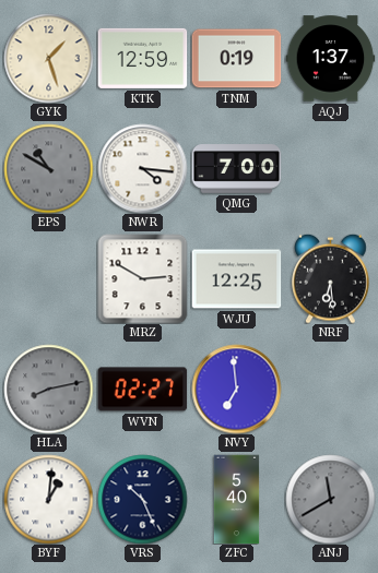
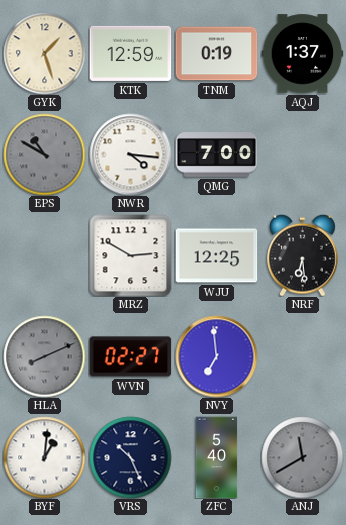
HLA: 8:13 -> 8:11 (44, 356)
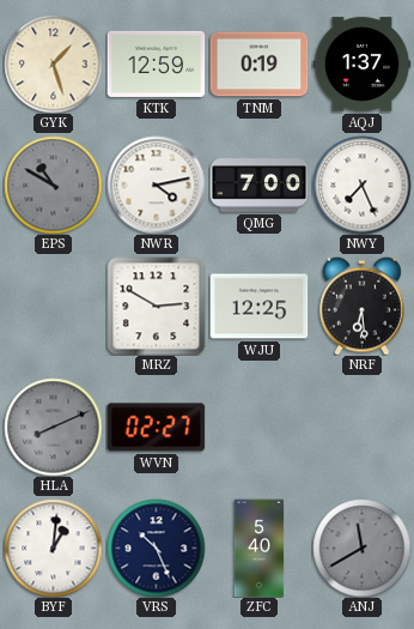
NWR: 4:16 -> 4:13 (156, 185)
NWY: none -> 7:26 (361, 185)
NVY: 6:59 -> none (216, 356)
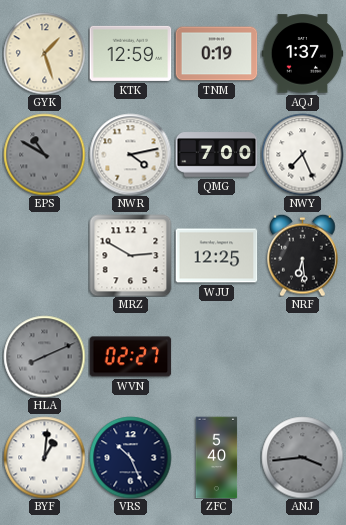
ANJ: 11:40 -> 3:44 (302, 457)
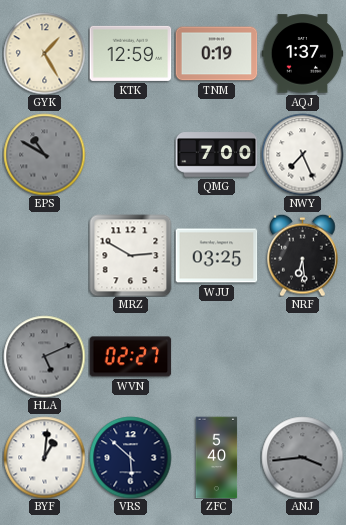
GYK: 1:27 -> 1:25 (44, 53)
NWR: 4:13 -> none (130, 154)
WJU: 12:25 -> 03:25 (216, 256)
HLA: 8:11 -> 5:11 (44, 356)
VRS: 10:26 -> 5:52 (130, 457)
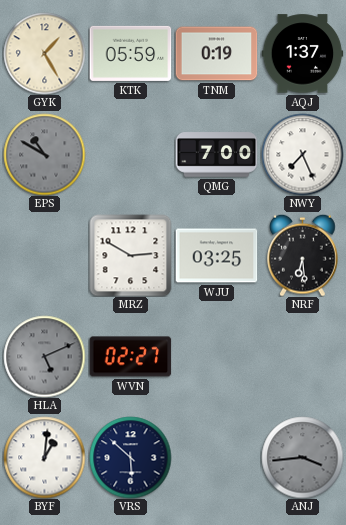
KTK: 12:59 -> 05:59 (130, 53)
ZFC: 5:40 -> none (217, 457)
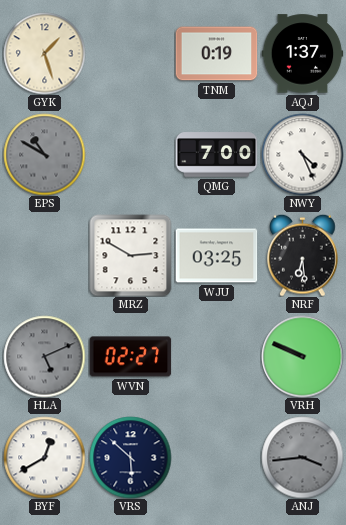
GYK: 1:25 -> 1:27 (44, 53)
KTK: 05:59 -> none (130, 53)
NWY: 7:26 -> 4:26 (302, 154)
VRH: none -> 9:49 (302, 356)
BYF: 1:01 -> 12:40 (44, 457)
